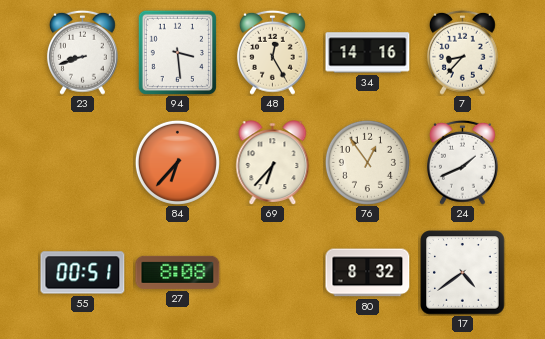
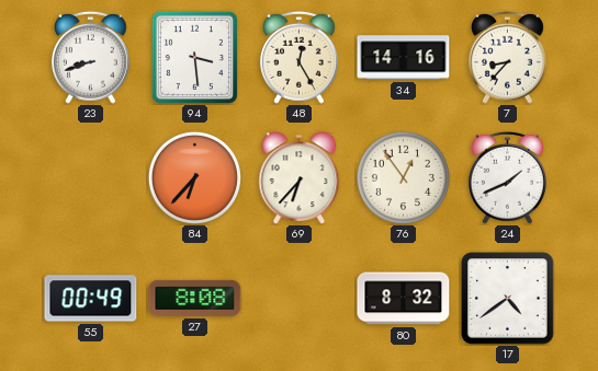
55: 00:51 -> 00:49 (91, 299)
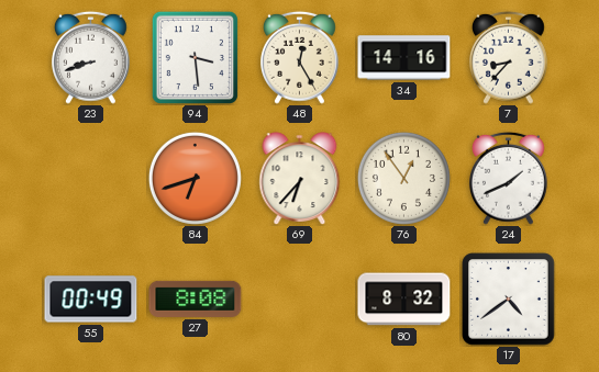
84: 6:37 -> 6:42 (195, 178)
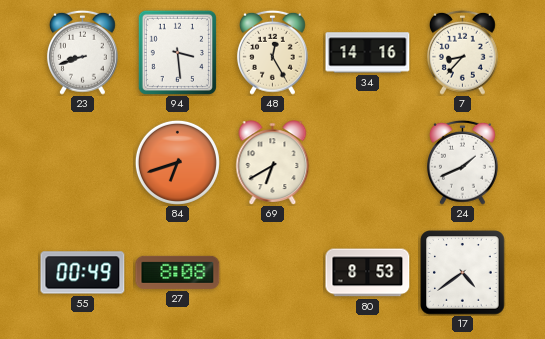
69: 6:37 -> 6:40 (273, 163)
76: 12:54 -> none (403, 178)
80: 8:32 -> 8:53 (368, 273)
